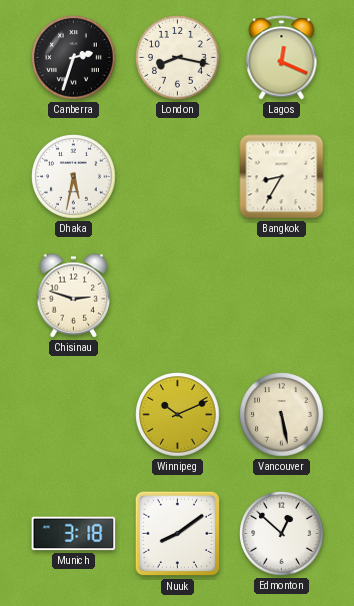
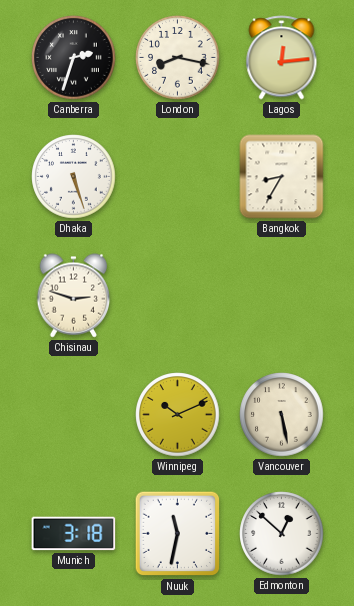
Lagos: 12:19 -> 12:14 (282, 58)
Dhaka: 5:32 -> 5:27 (74, 177)
Nuuk: 8:09 -> 11:32 (178, 534)
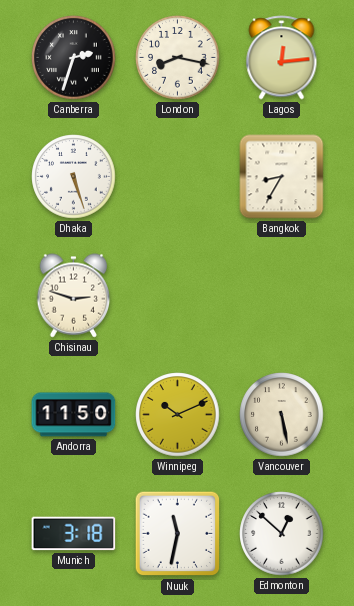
Andorra: none -> 11:50 (74, 415)
